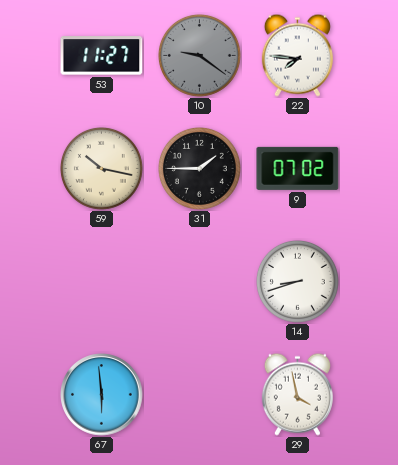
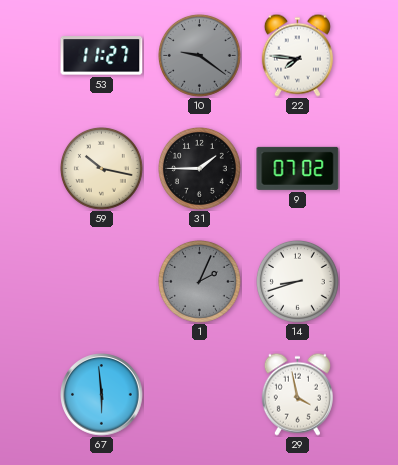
1: none -> 2:04 (199, 281)
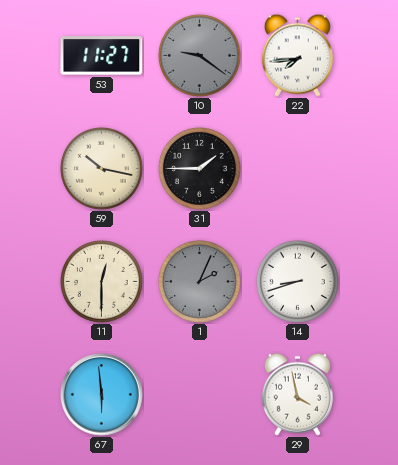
22: 7:46 -> 7:44 (297, 55)
9: 07:02 -> none (298, 168)
11: none -> 12:30 (101, 281)
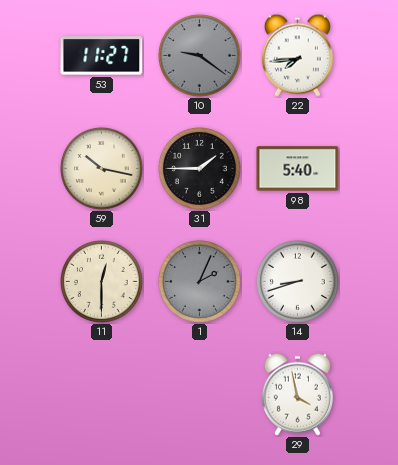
98: none -> 5:40 (298, 169)
67: 5:59 -> none (102, 395)
